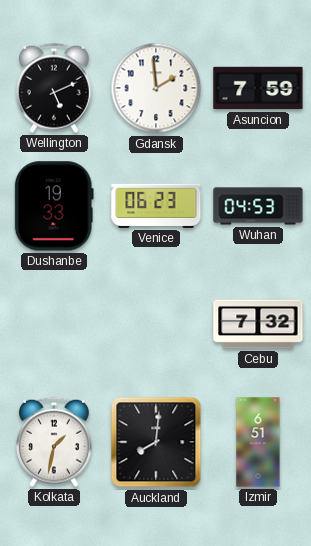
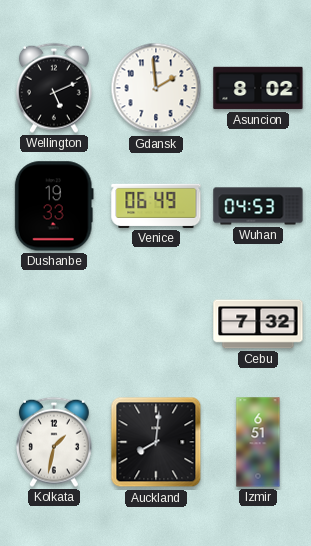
Asuncion: 7:59 -> 8:02 (258, 88)
Venice: 06:23 -> 06:49 (156, 206)
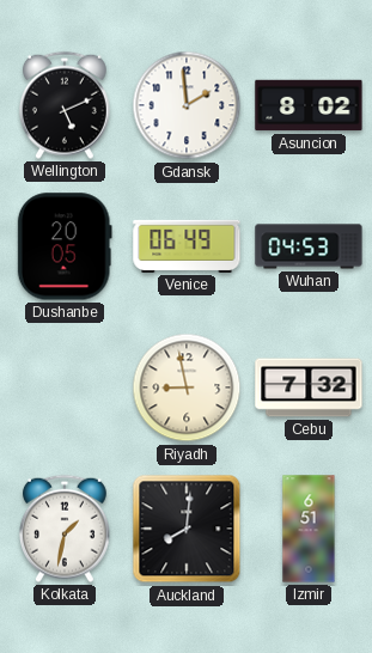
Dushanbe: 19:33 -> 20:05 (65, 246)
Riyadh: none -> 8:58 (187, 387)
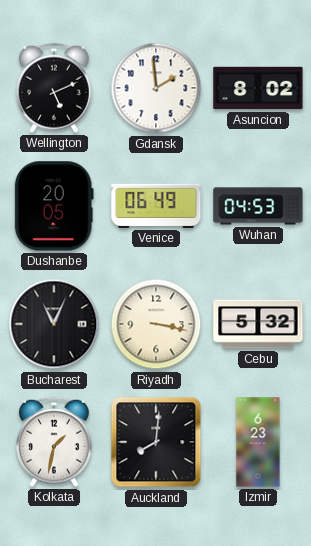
Bucharest: none -> 11:04 (54, 324)
Riyadh: 8:58 -> 3:17 (156, 324)
Cebu: 7:32 -> 5:32 (258, 324)
Izmir: 6:51 -> 6:23 (258, 442)
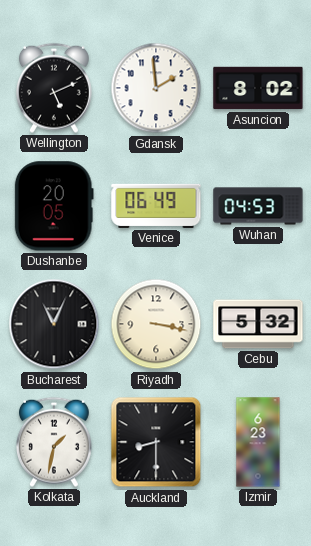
Auckland: 8:01 -> 8:30 (156, 442)
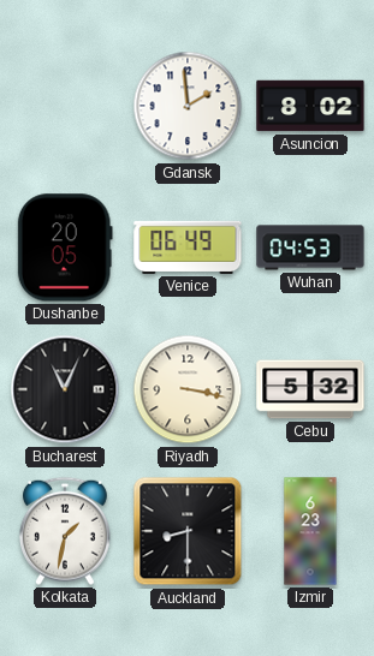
Wellington: 5:11 -> none (54, 88)
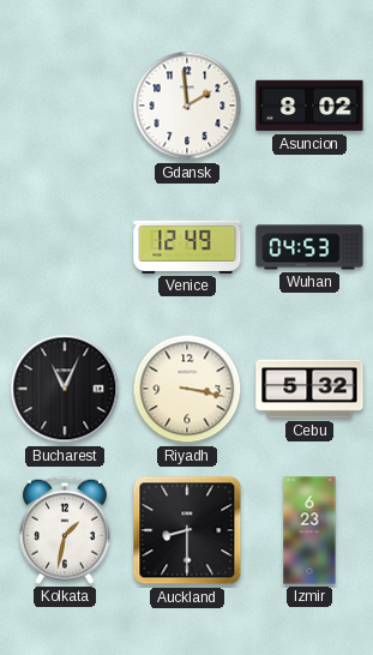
Dushanbe: 20:05 -> none (65, 248)
Venice: 06:49 -> 12:49 (187, 247)
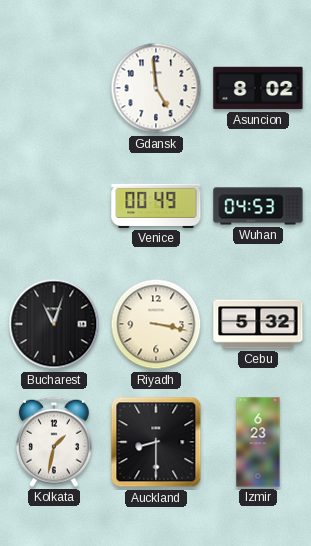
Gdansk: 1:59 -> 4:59 (156, 88)
Venice: 12:49 -> 00:49 (156, 206)
Bucharest: 11:04 -> 11:03 (54, 324)
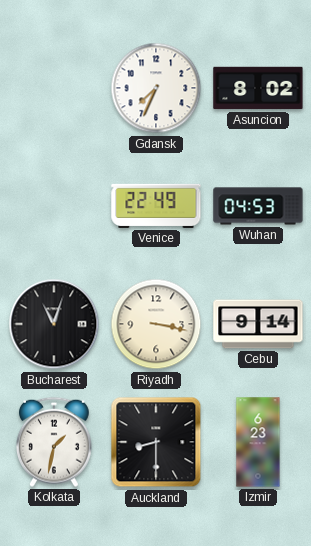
Gdansk: 4:59 -> 7:34 (156, 88)
Venice: 00:49 -> 22:49 (156, 206)
Cebu: 5:32 -> 9:14 (258, 324)
